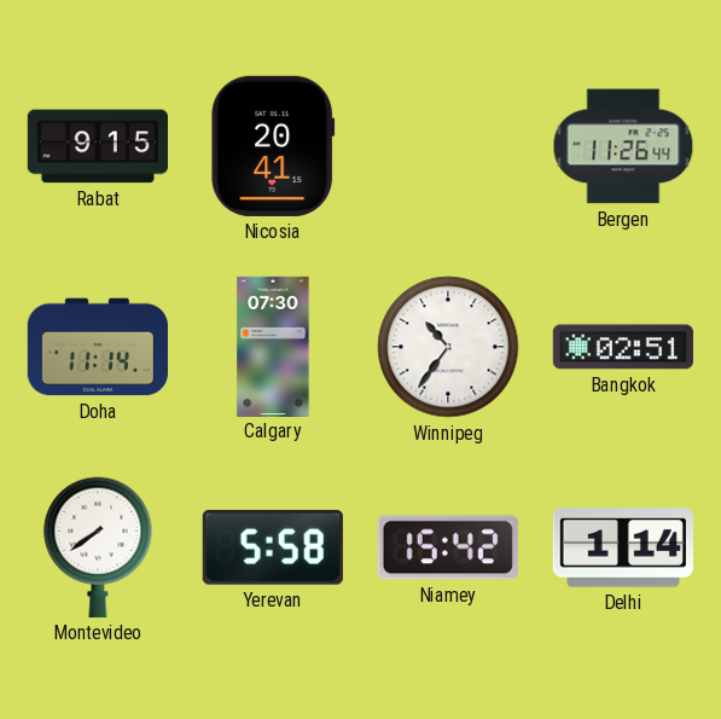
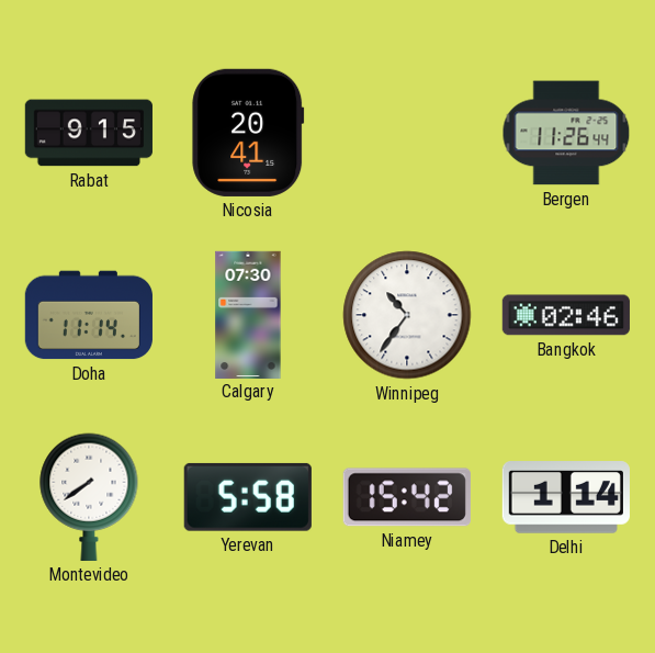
Bangkok: 02:51 -> 02:46 (566, 315)
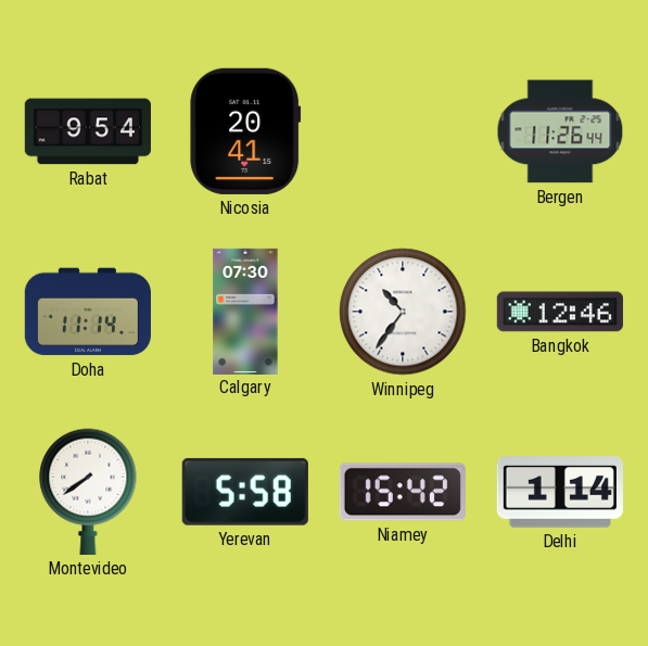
Rabat: 9:15 -> 9:54 (88, 131)
Bangkok: 02:46 -> 12:46 (560, 312)
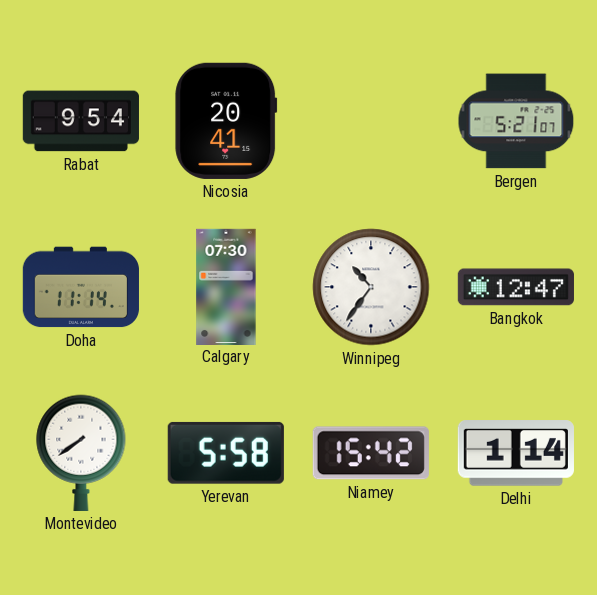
Bergen: 11:26 -> 5:21 (516, 121)
Bangkok: 12:46 -> 12:47 (516, 287)
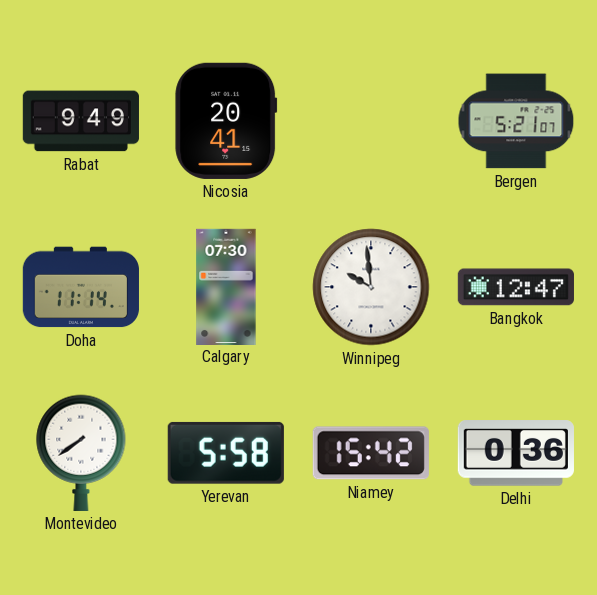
Rabat: 9:54 -> 9:49 (81, 121)
Winnipeg: 10:36 -> 9:59 (371, 287)
Delhi: 1:14 -> 0:36 (516, 453)
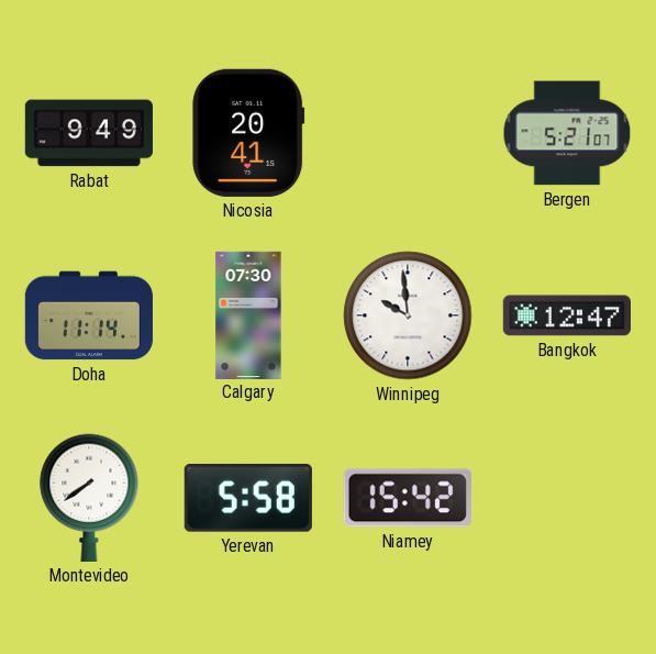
Delhi: 0:36 -> none (516, 453)
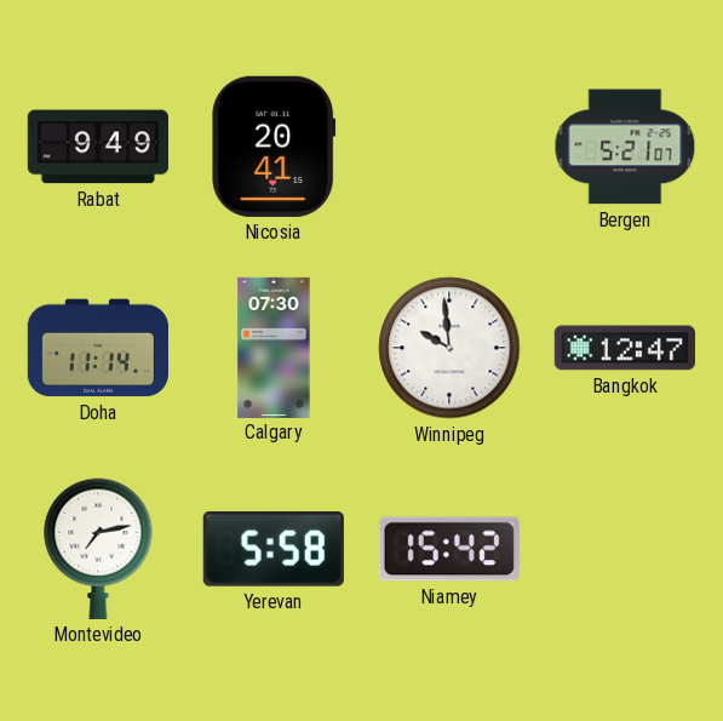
Montevideo: 7:39 -> 7:13 (98, 549)
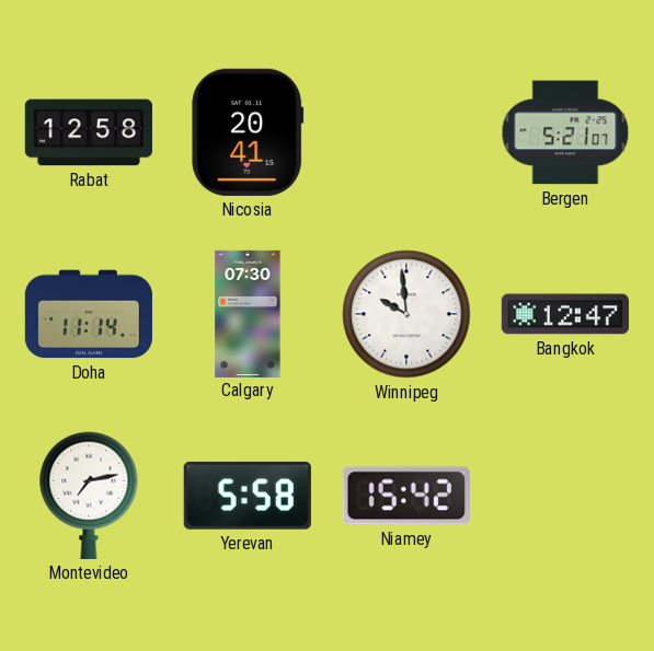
Rabat: 9:49 -> 12:58 (89, 132)
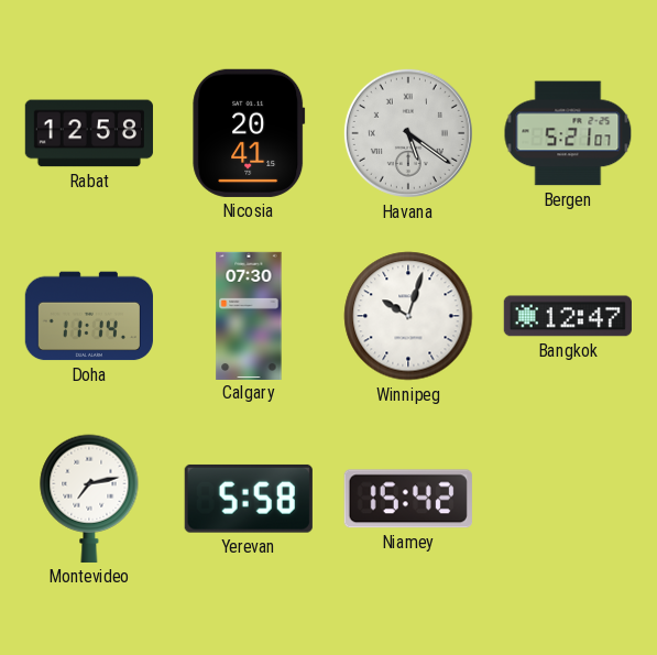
Havana: none -> 5:21 (408, 133)
Winnipeg: 9:59 -> 10:03 (408, 316)
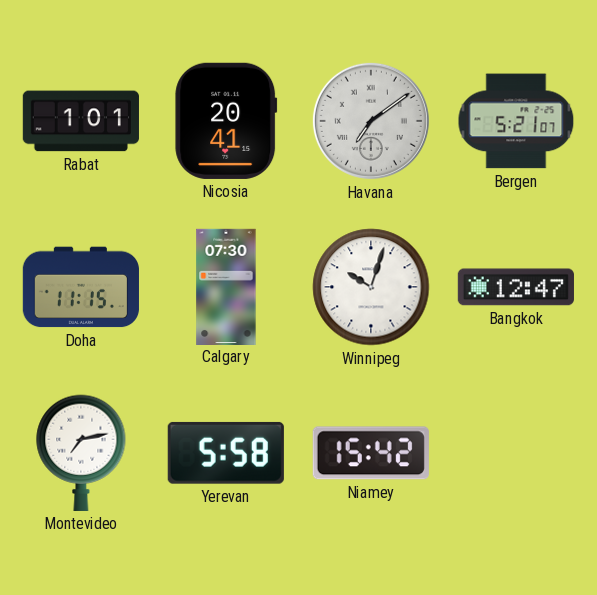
Rabat: 12:58 -> 1:01 (81, 121)
Havana: 5:21 -> 7:09 (371, 121)
Doha: 11:14 -> 11:15 (81, 287)
